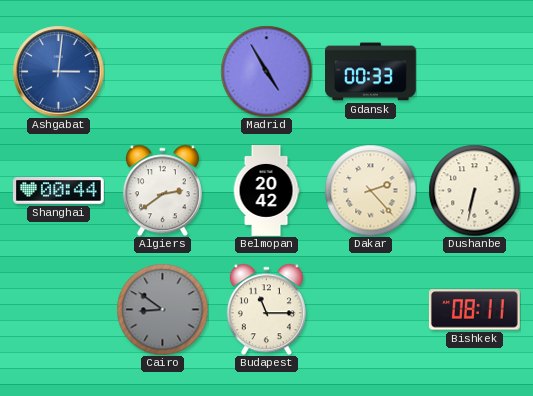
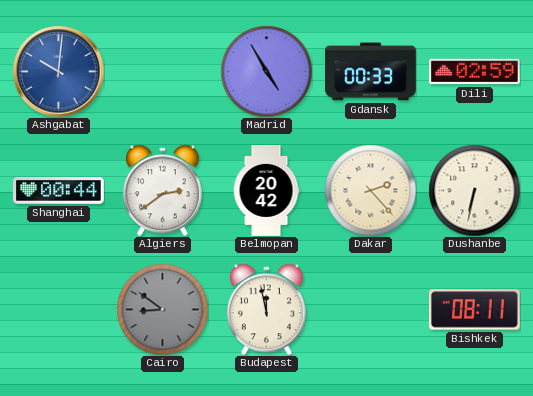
Ashgabat: 3:01 -> 10:01 (58, 71)
Dili: none -> 02:59 (475, 72)
Budapest: 11:15 -> 11:58 (266, 309)
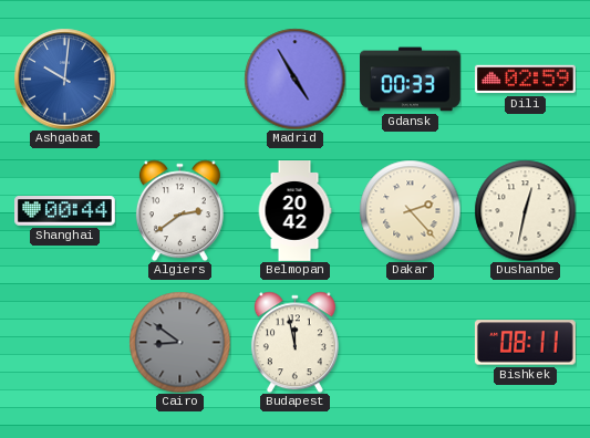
Dushanbe: 6:32 -> 12:32 (525, 210)
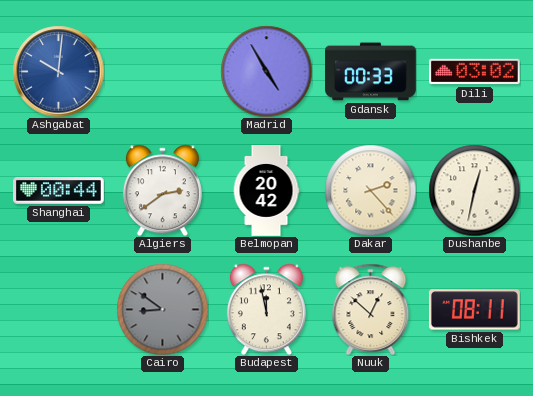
Dili: 02:59 -> 03:02 (475, 72)
Nuuk: none -> 12:52 (371, 309)
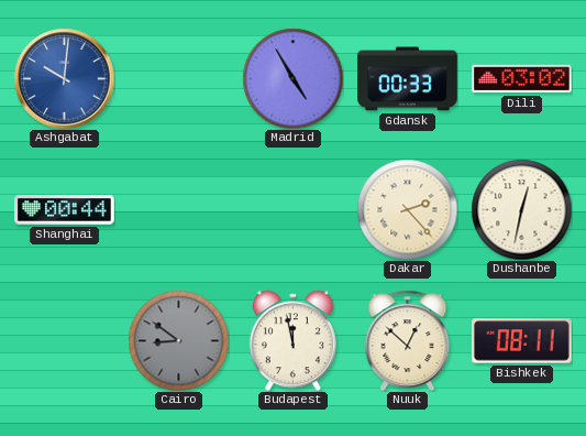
Algiers: 2:39 -> none (162, 190)
Belmopan: 20:42 -> none (266, 191)
